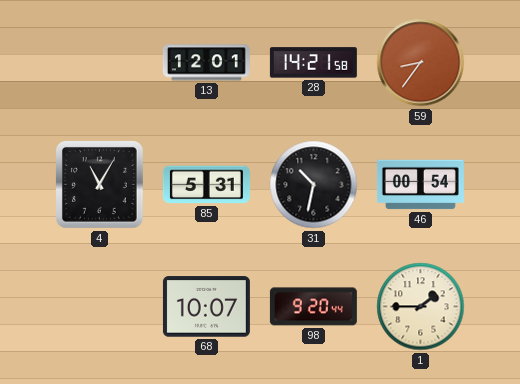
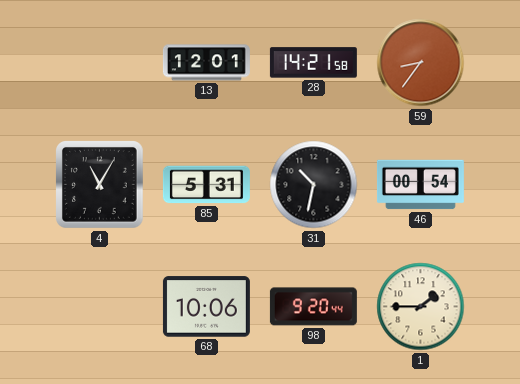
68: 10:07 -> 10:06 (206, 307)
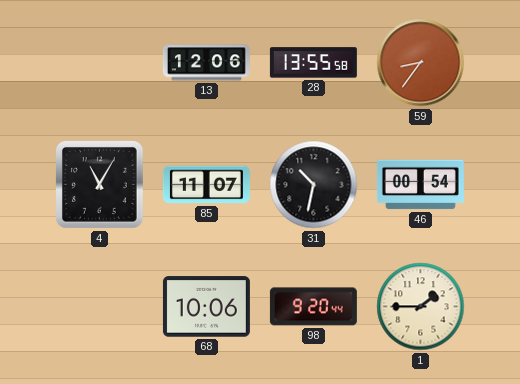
13: 12:01 -> 12:06 (206, 63)
28: 14:21 -> 13:55 (313, 63)
85: 5:31 -> 11:07 (206, 185)
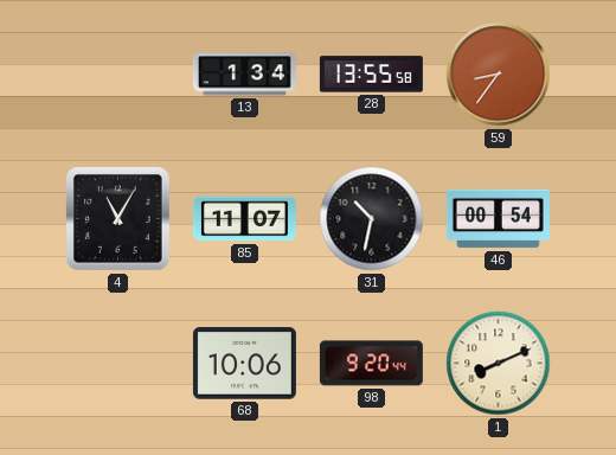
13: 12:06 -> 1:34 (244, 75)
1: 1:45 -> 8:11 (499, 364)
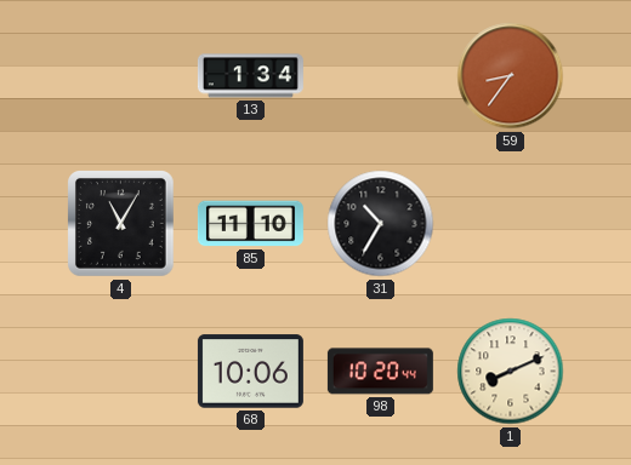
28: 13:55 -> none (371, 75)
85: 11:07 -> 11:10 (250, 224)
31: 10:32 -> 10:35 (381, 224)
46: 00:54 -> none (498, 219)
98: 9:20 -> 10:20 (380, 372)
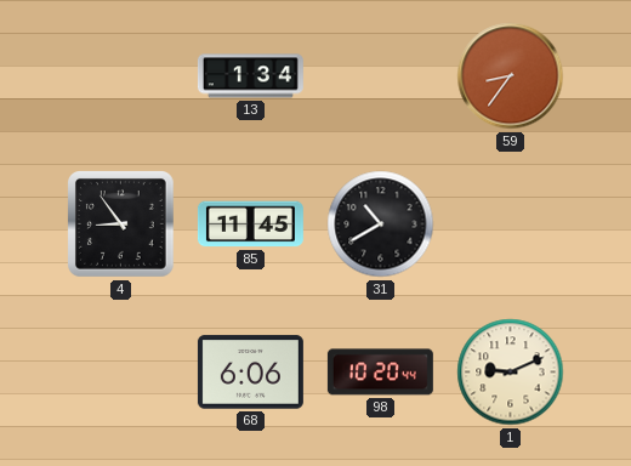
4: 11:05 -> 8:54 (121, 225)
85: 11:10 -> 11:45 (250, 225)
31: 10:35 -> 10:40 (381, 225)
68: 10:06 -> 6:06 (250, 373)
1: 8:11 -> 9:11 (511, 373)
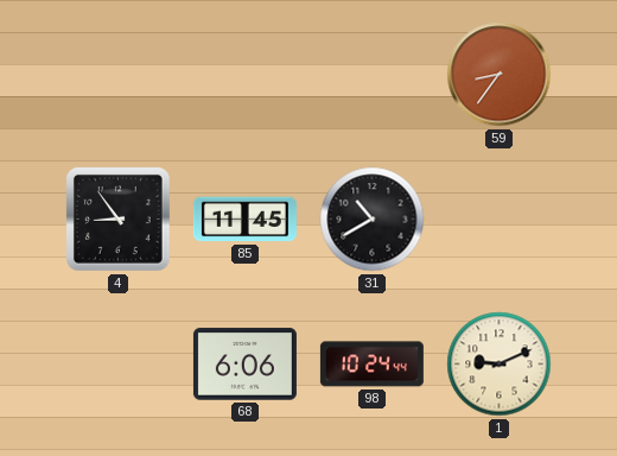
13: 1:34 -> none (250, 76)
98: 10:20 -> 10:24 (371, 365)
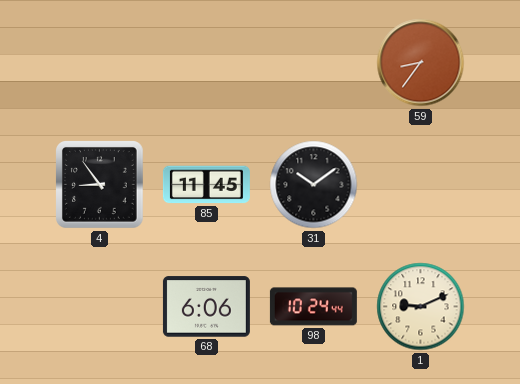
31: 10:40 -> 10:09 (314, 185)
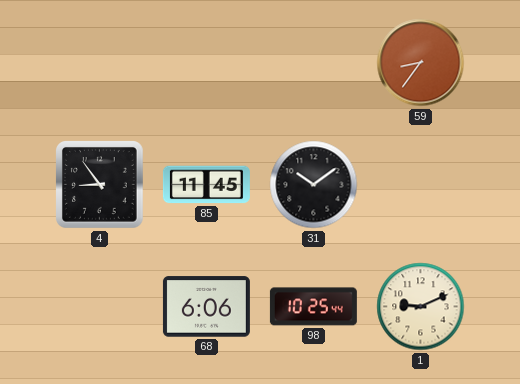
98: 10:24 -> 10:25 (313, 307)
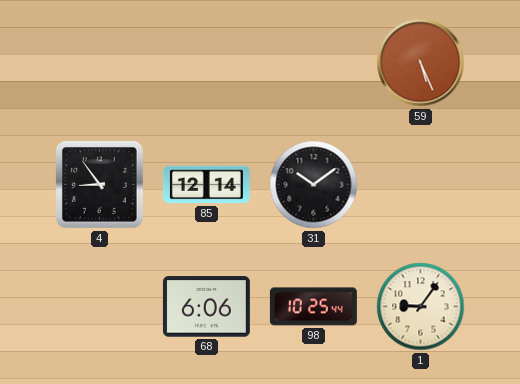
59: 8:36 -> 5:26 (421, 63)
85: 11:45 -> 12:14 (206, 185)
1: 9:11 -> 9:06 (421, 307)
